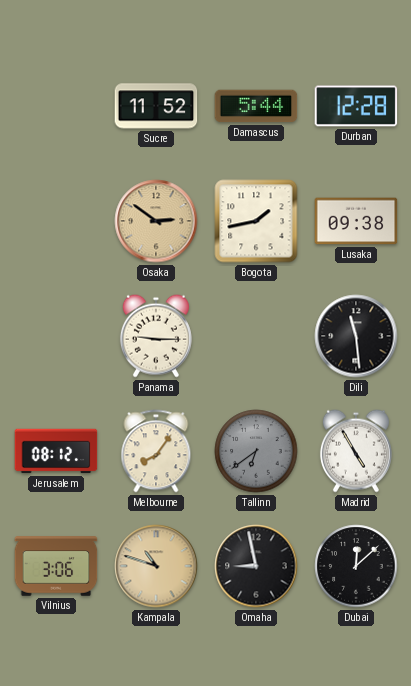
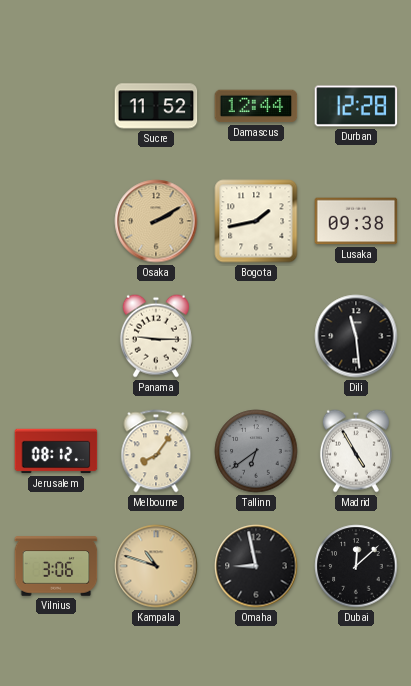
Damascus: 5:44 -> 12:44 (256, 106)
Osaka: 2:51 -> 2:10 (156, 221)
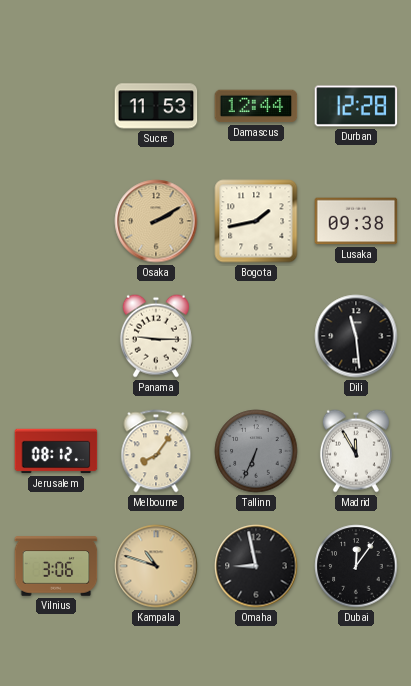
Sucre: 11:52 -> 11:53 (156, 106)
Tallinn: 6:39 -> 6:34 (256, 451)
Madrid: 4:55 -> 11:55 (356, 451)
Dubai: 12:08 -> 12:06 (356, 566)
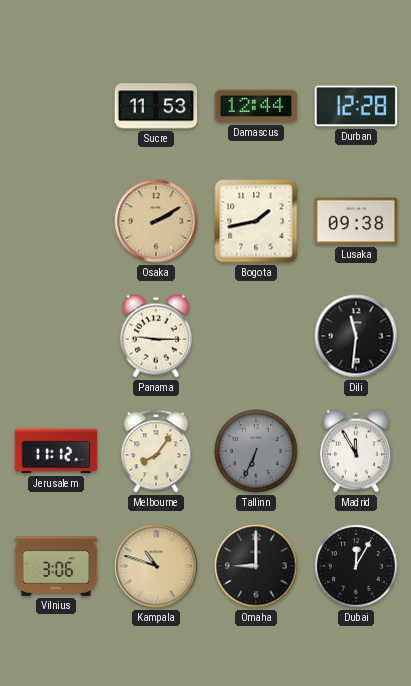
Dili: 11:29 -> 11:31 (356, 336)
Jerusalem: 08:12 -> 11:12 (56, 451)
Omaha: 8:58 -> 9:00 (256, 566)
Dubai: 12:06 -> 12:05 (356, 566)
